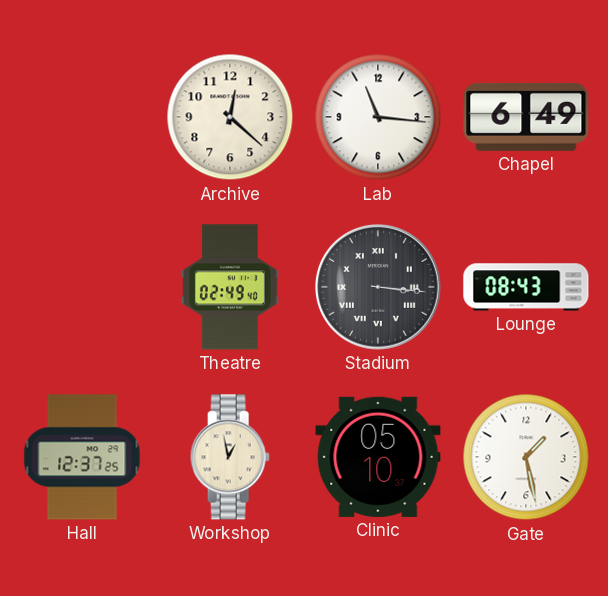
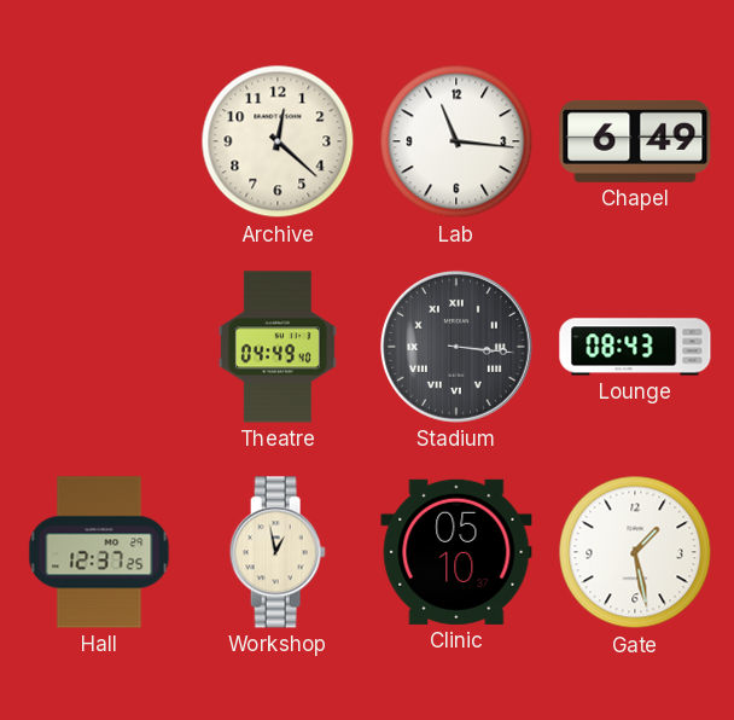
Theatre: 02:49 -> 04:49 (278, 347)
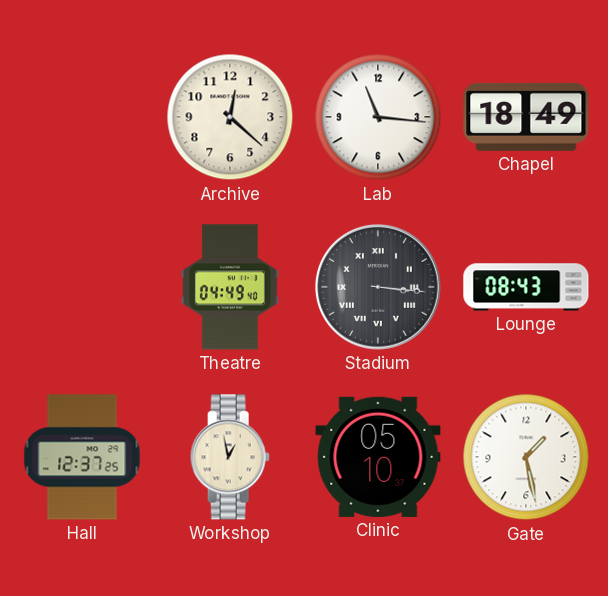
Chapel: 6:49 -> 18:49 (526, 117)
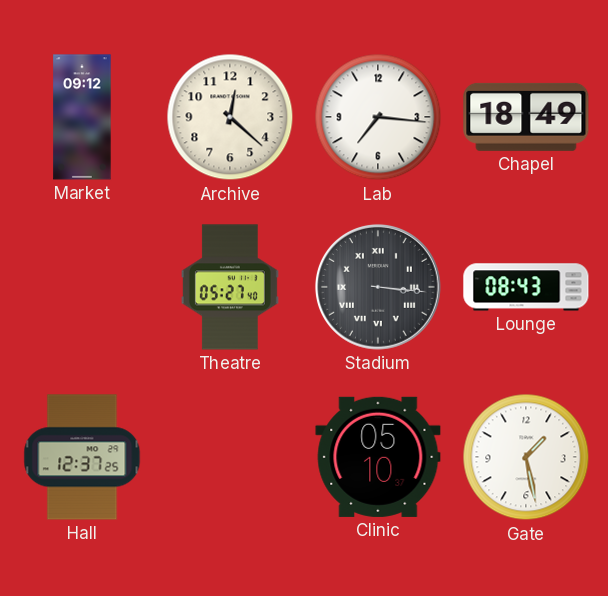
Market: none -> 09:12 (82, 117)
Lab: 11:16 -> 7:16 (378, 117)
Theatre: 04:49 -> 05:27 (230, 287)
Workshop: 12:58 -> none (230, 457)
